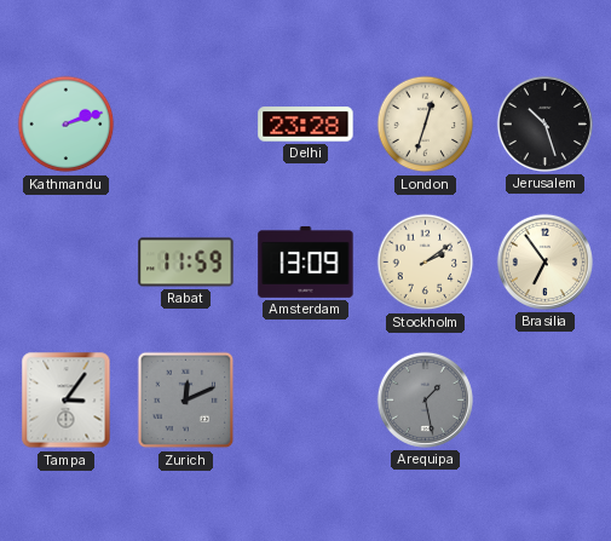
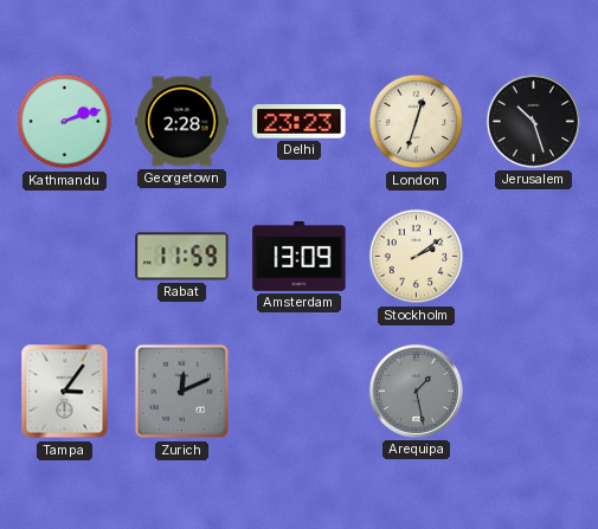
Georgetown: none -> 2:28 (182, 122)
Delhi: 23:28 -> 23:23 (300, 122)
Brasilia: 6:54 -> none (544, 261)
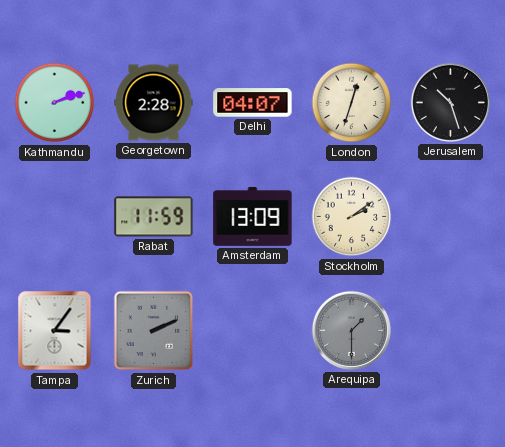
Delhi: 23:23 -> 04:07 (253, 103)
Zurich: 12:11 -> 2:11 (154, 331)
Arequipa: 1:28 -> 1:30 (351, 330)
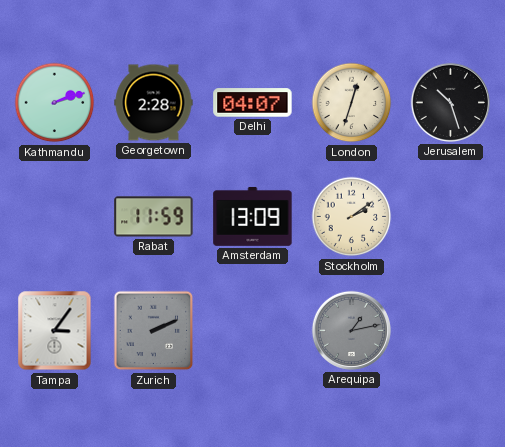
Arequipa: 1:30 -> 1:13 (351, 330)
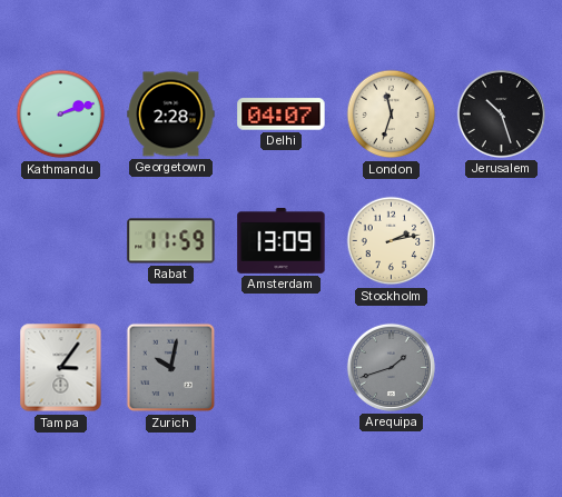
London: 12:33 -> 11:33 (392, 115)
Stockholm: 2:09 -> 2:13 (392, 241)
Zurich: 2:11 -> 10:02 (171, 368)
Arequipa: 1:13 -> 1:42 (391, 367)
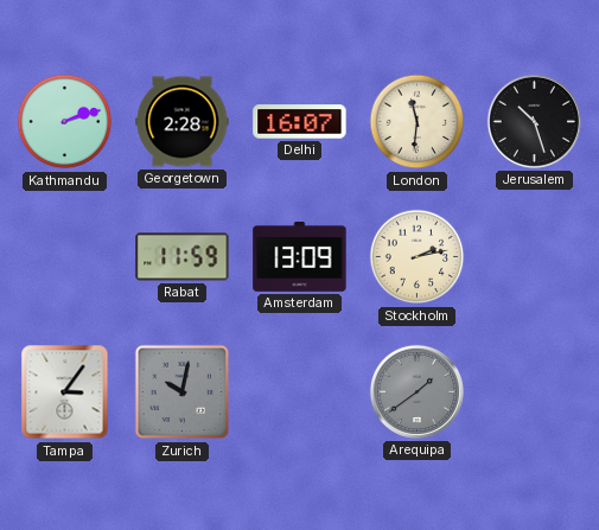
Delhi: 04:07 -> 16:07 (300, 122)
London: 11:33 -> 11:31 (418, 122)
Arequipa: 1:42 -> 1:39 (416, 391)
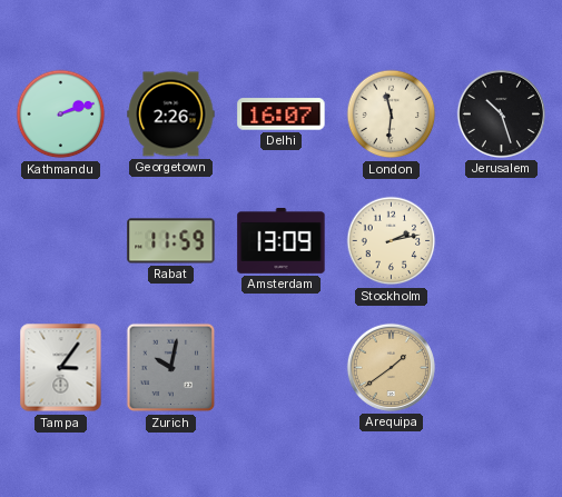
Georgetown: 2:28 -> 2:26 (171, 115)
Arequipa dial: grey -> champagne (391, 367)
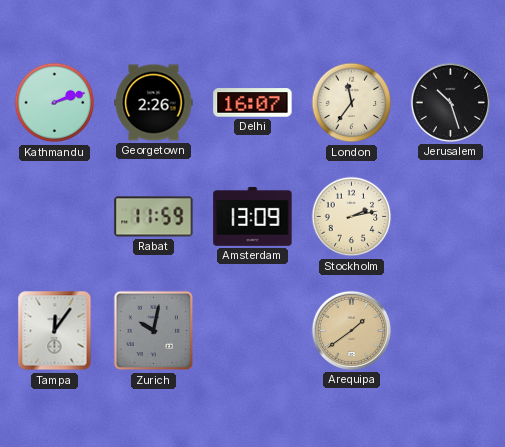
London: 11:31 -> 11:36 (352, 103)
Tampa: 3:06 -> 12:06 (55, 331)
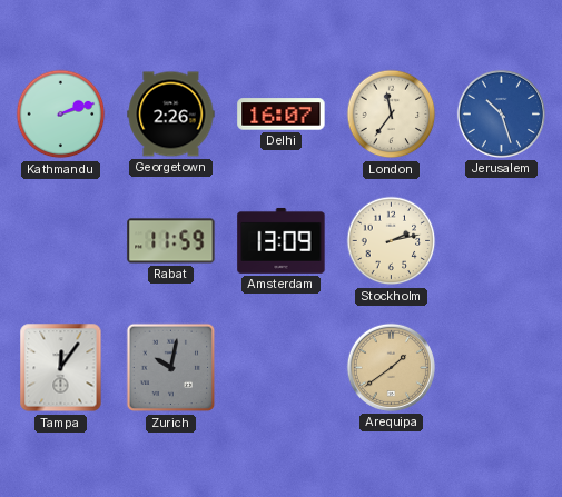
Jerusalem dial: black -> blue (501, 113)
